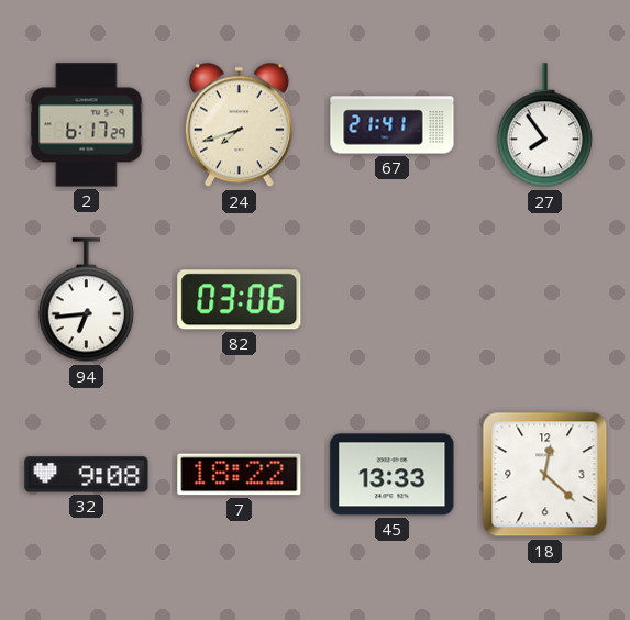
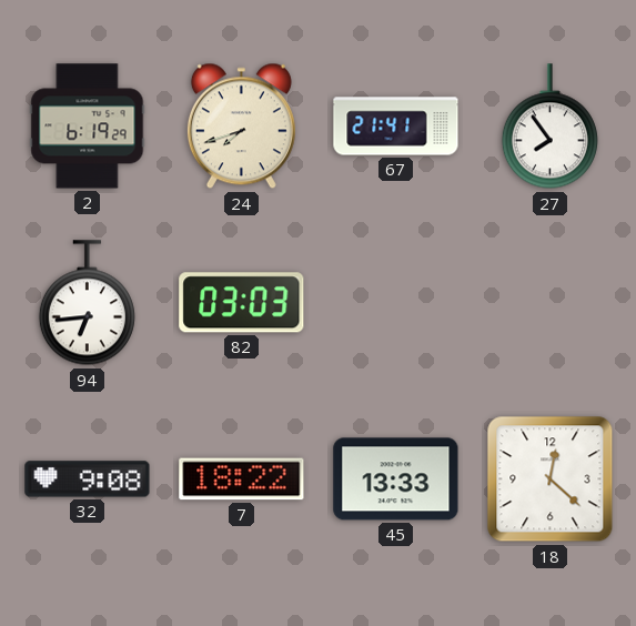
2: 6:17 -> 6:19 (88, 127)
82: 03:06 -> 03:03 (242, 303)
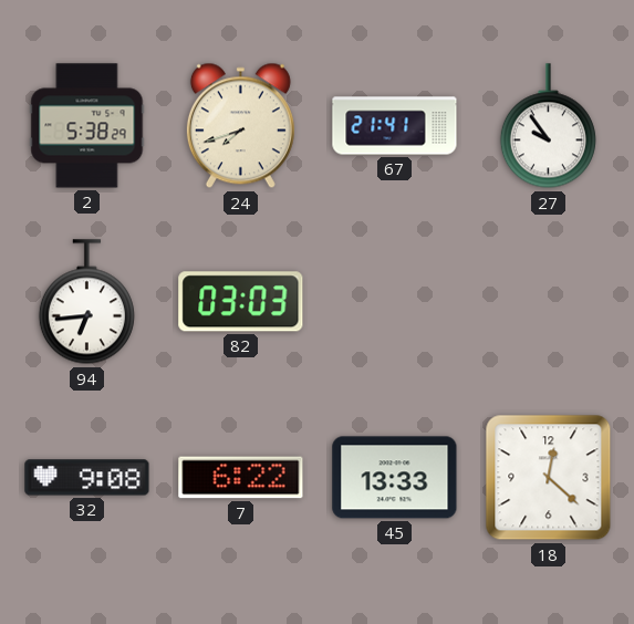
2: 6:19 -> 5:38 (87, 126)
27: 7:54 -> 9:54 (548, 126)
7: 18:22 -> 6:22 (241, 478)
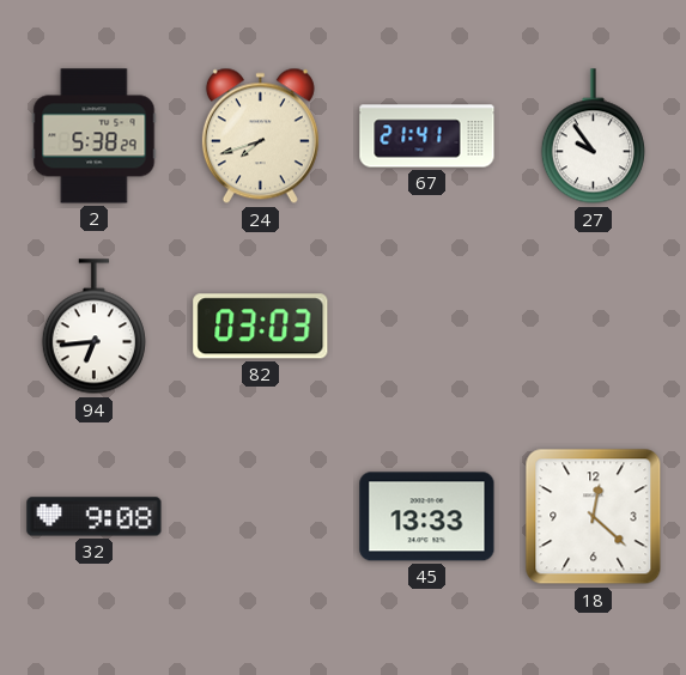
7: 6:22 -> none (241, 478)
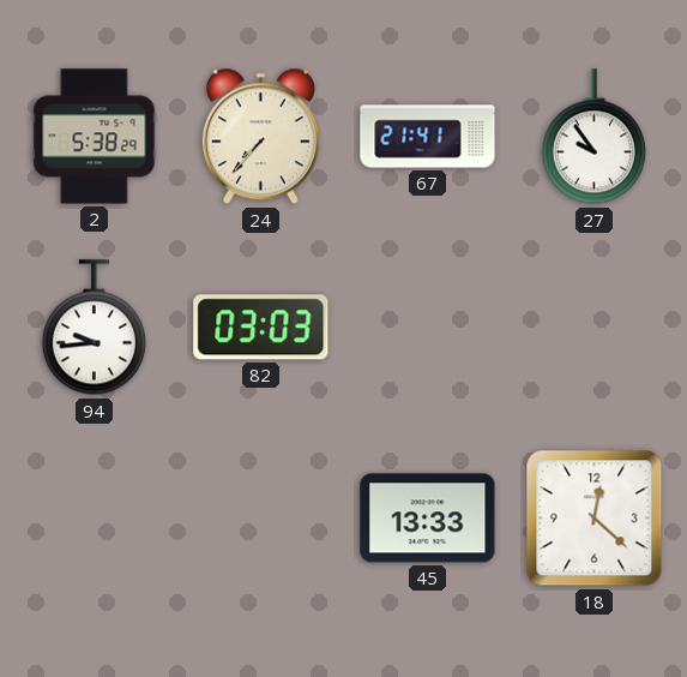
24: 7:42 -> 7:37 (260, 137)
94: 6:44 -> 9:44 (94, 328)
32: 9:08 -> none (95, 517)
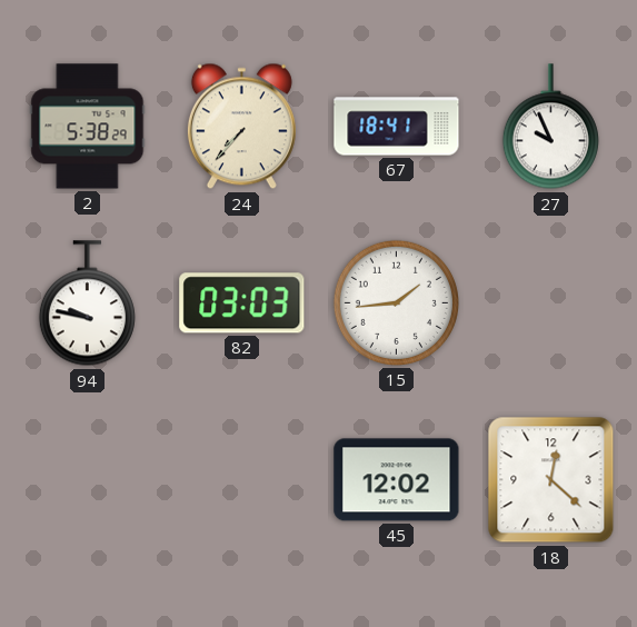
67: 21:41 -> 18:41 (397, 127)
27: 9:54 -> 9:56 (550, 127)
94: 9:44 -> 9:47 (87, 303)
15: none -> 1:44 (396, 302)
45: 13:33 -> 12:02 (397, 480)
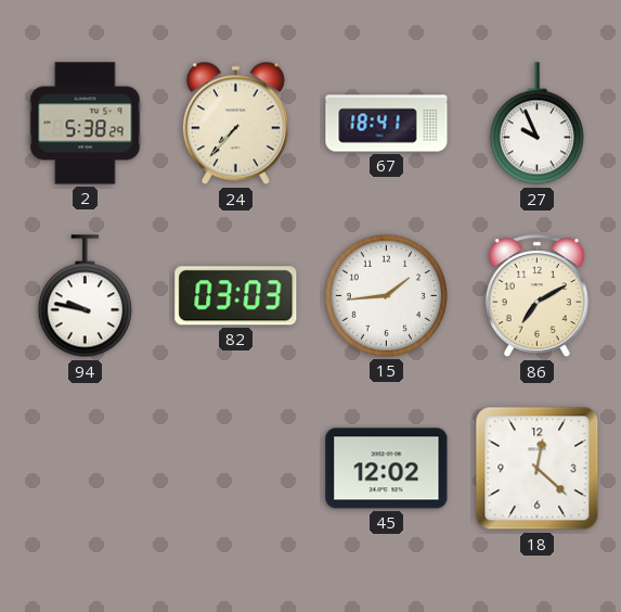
86: none -> 7:10 (536, 296)
